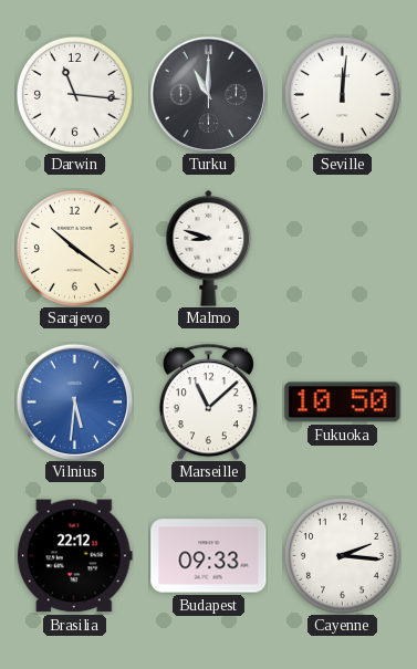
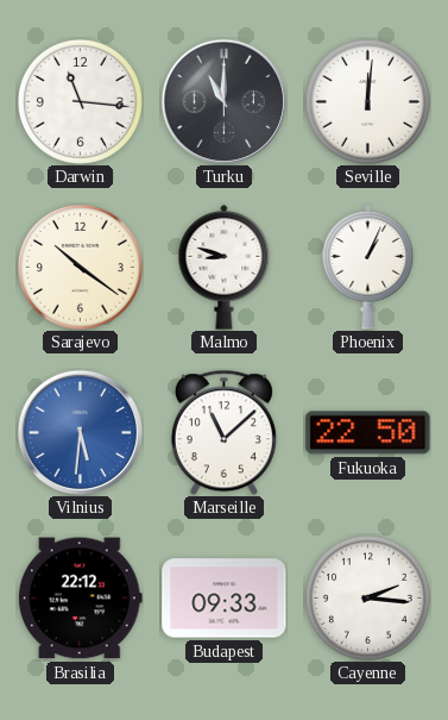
Phoenix: none -> 1:04 (368, 267)
Fukuoka: 10:50 -> 22:50 (368, 433)
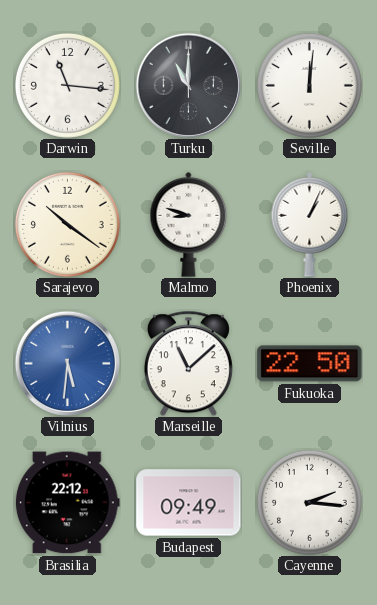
Budapest: 09:33 -> 09:49 (189, 503)
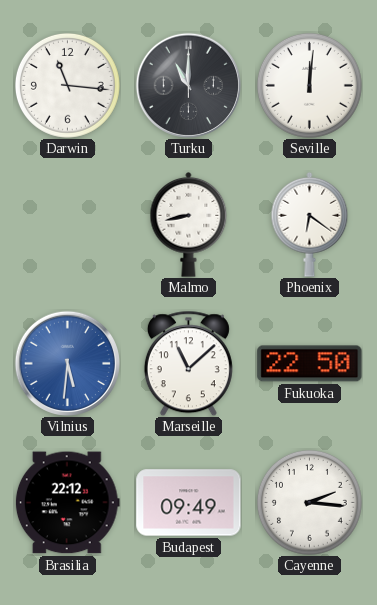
Sarajevo: 10:21 -> none (67, 224)
Malmo: 8:48 -> 8:43 (189, 224)
Phoenix: 1:04 -> 6:21 (310, 224)
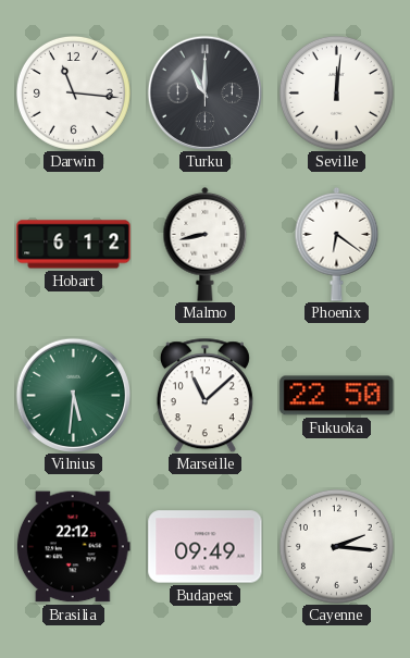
Hobart: none -> 6:12 (74, 245)
Vilnius dial: blue -> green (73, 395)
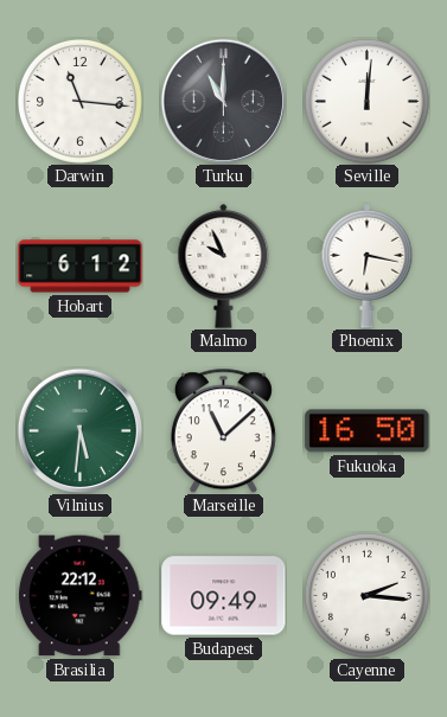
Malmo: 8:43 -> 9:56 (224, 265)
Phoenix: 6:21 -> 6:17 (368, 265)
Fukuoka: 22:50 -> 16:50 (368, 431)
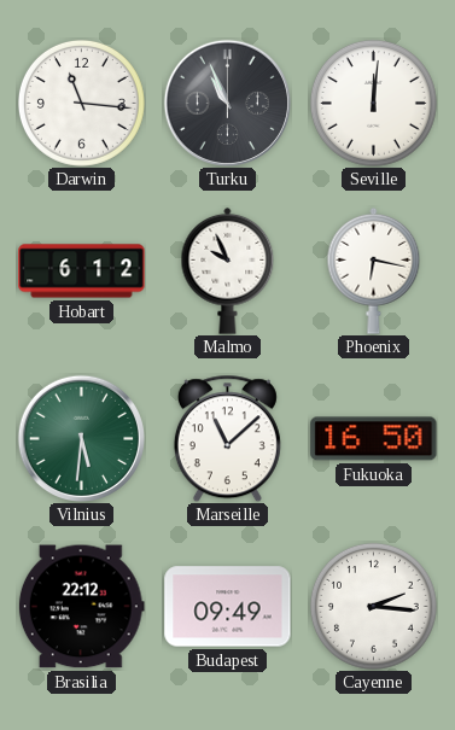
Turku: 11:00 -> 10:56 (227, 103)
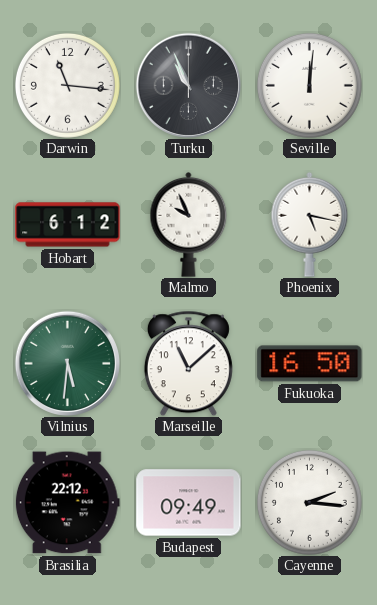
Phoenix: 6:17 -> 5:17 (310, 224)
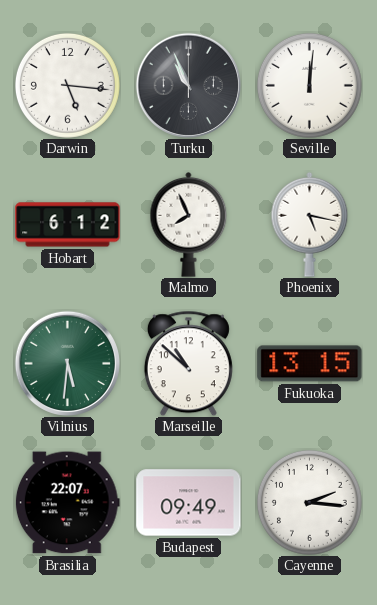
Darwin: 11:16 -> 5:16 (67, 85)
Malmo: 9:56 -> 7:56 (189, 224)
Marseille: 11:08 -> 10:52 (188, 363)
Fukuoka: 16:50 -> 13:15 (310, 364)
Brasilia: 22:12 -> 22:07 (67, 503)
